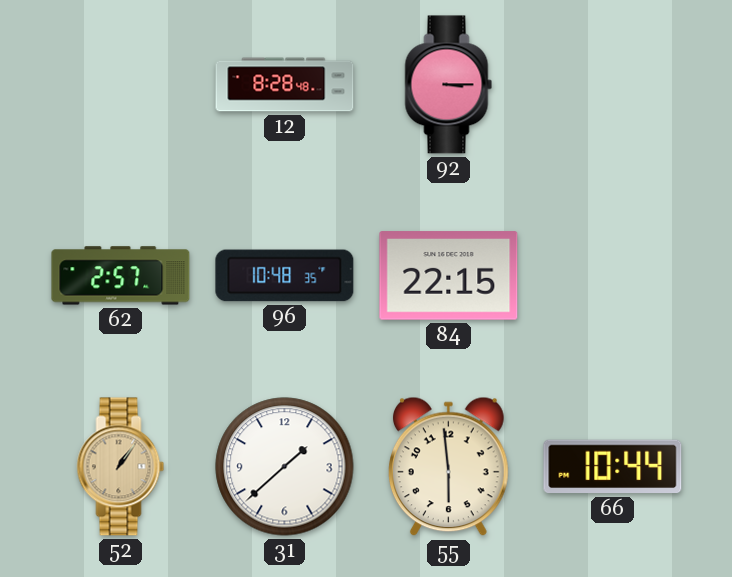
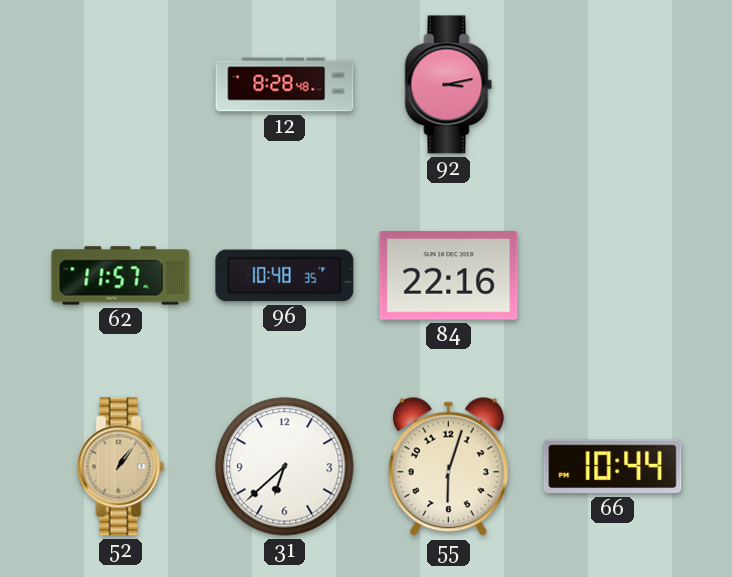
92: 3:15 -> 3:13 (449, 85)
62: 2:57 -> 11:57 (121, 276)
84: 22:15 -> 22:16 (449, 276)
31: 1:38 -> 6:38 (285, 467)
55: 5:59 -> 6:03 (448, 467)
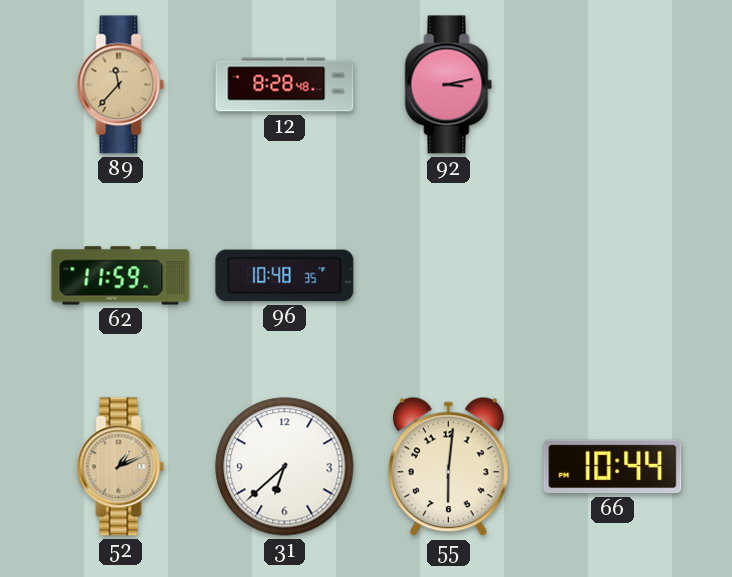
89: none -> 11:37 (121, 85)
62: 11:57 -> 11:59 (121, 276)
84: 22:16 -> none (449, 276)
52: 1:06 -> 1:11 (121, 467)
55: 6:03 -> 6:01 (448, 467)
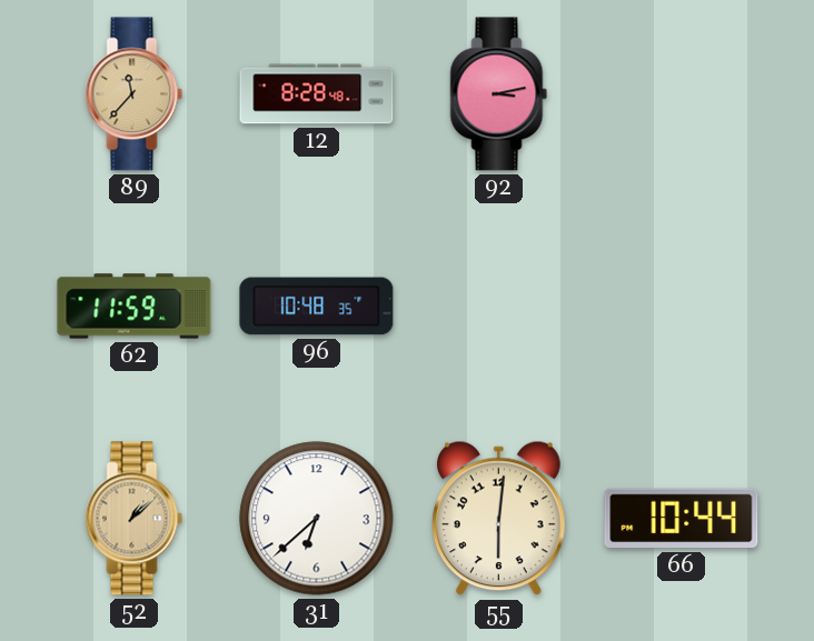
52: 1:11 -> 1:08 (135, 519)
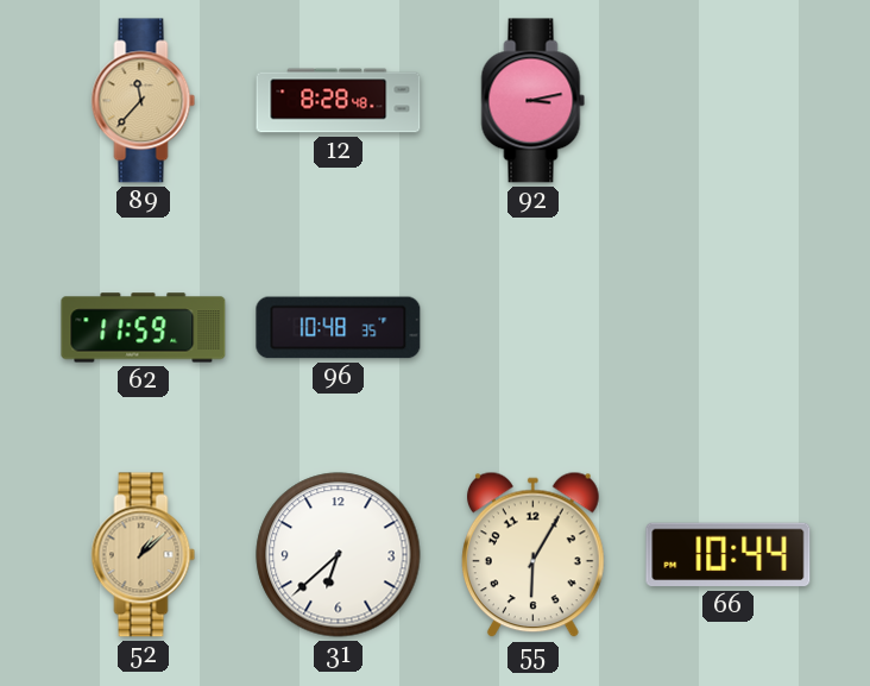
55: 6:01 -> 6:05 (532, 555)
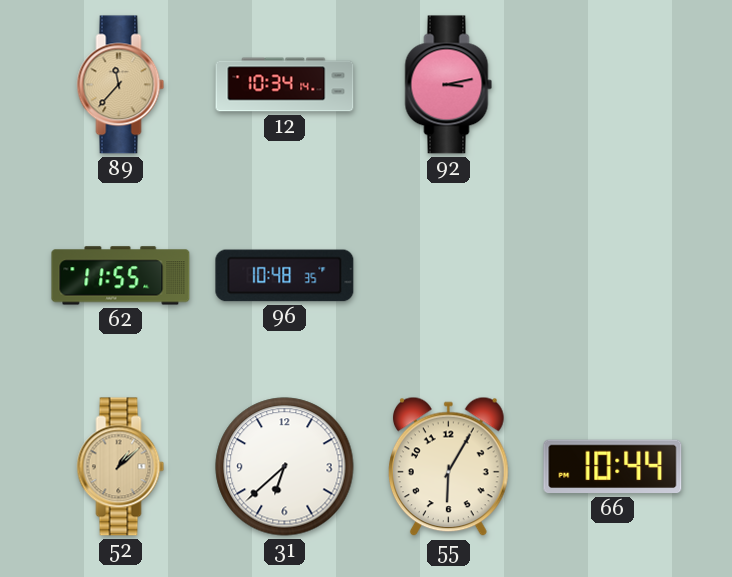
12: 8:28 -> 10:34 (285, 85)
62: 11:59 -> 11:55 (121, 276)
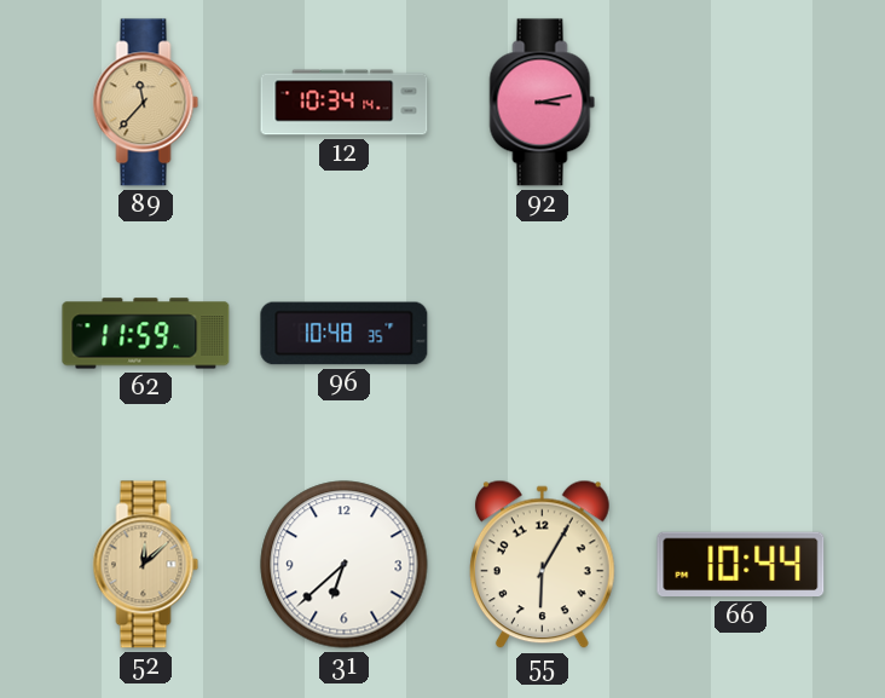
62: 11:55 -> 11:59 (146, 334)
52: 1:08 -> 12:08 (146, 565)
